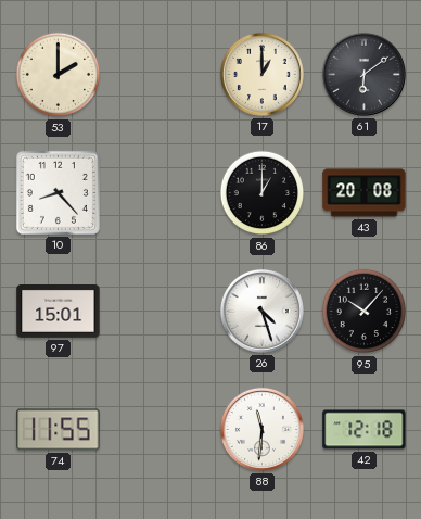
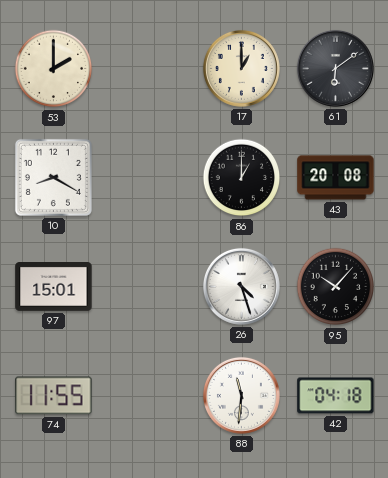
10: 8:23 -> 8:20 (53, 177)
42: 12:18 -> 04:18 (336, 396)
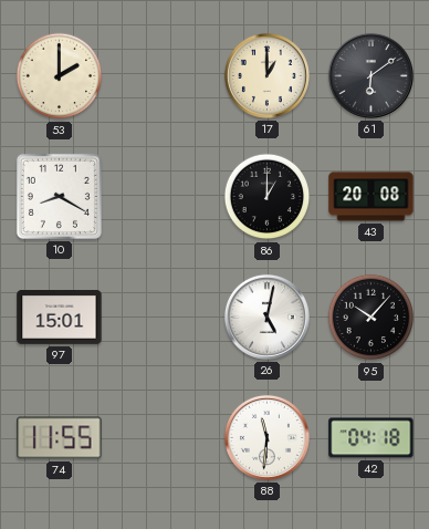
26: 4:27 -> 5:02 (266, 317)
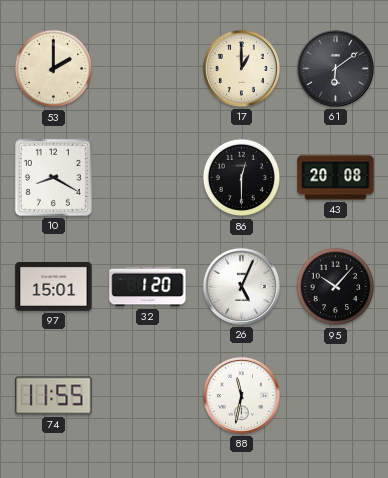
86: 1:00 -> 12:30 (242, 178)
32: none -> 1:20 (148, 287)
26: 5:02 -> 5:04 (241, 286)
88: 11:31 -> 11:32 (241, 395)
42: 04:18 -> none (372, 438)
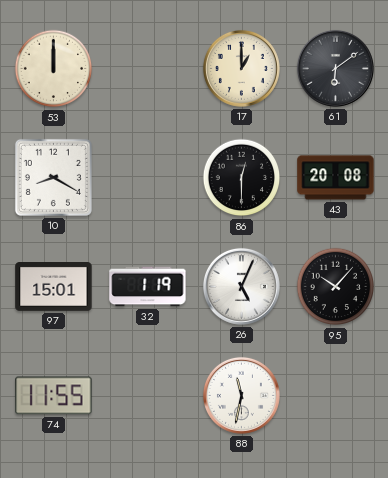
53: 2:00 -> 12:00 (54, 69)
32: 1:20 -> 1:19 (148, 287)
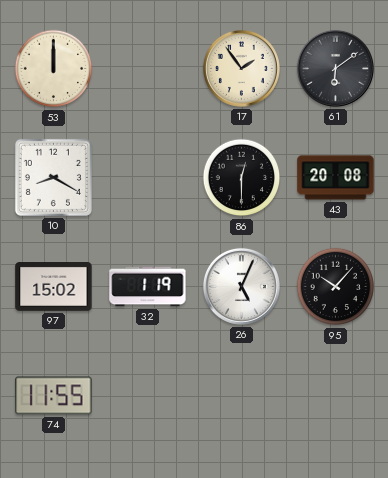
17: 1:00 -> 1:54 (241, 68)
97: 15:01 -> 15:02 (54, 287)
88: 11:32 -> none (241, 395)
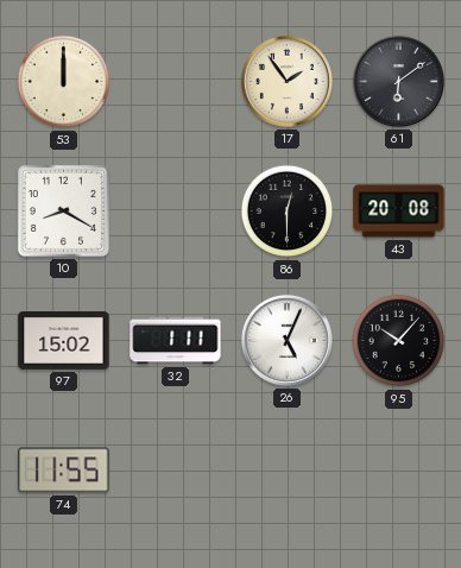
32: 1:19 -> 1:11 (176, 341)
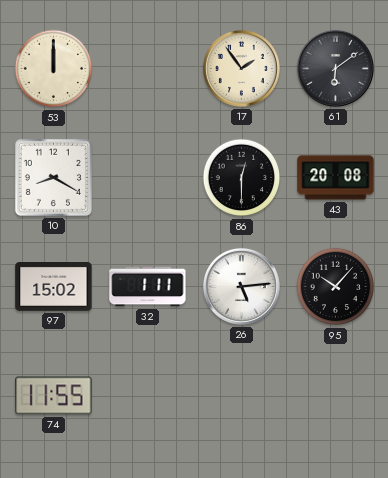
26: 5:04 -> 5:14 (241, 286)
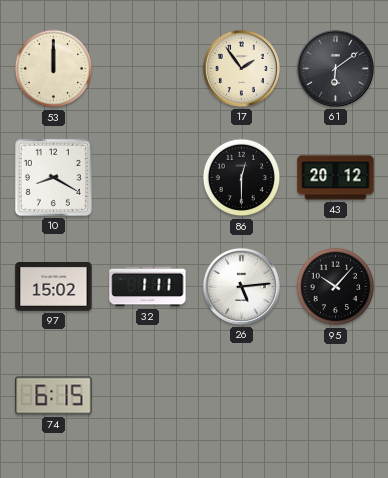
43: 20:08 -> 20:12 (336, 178)
74: 11:55 -> 6:15 (54, 396)
